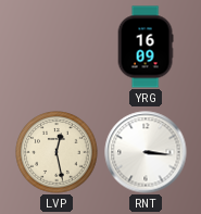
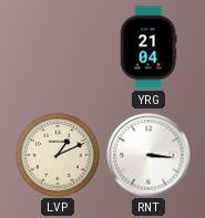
YRG: 16:09 -> 21:04 (148, 48)
LVP: 12:28 -> 1:11 (58, 155)
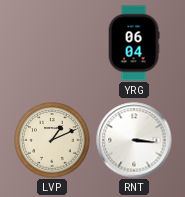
YRG: 21:04 -> 06:04 (134, 43)
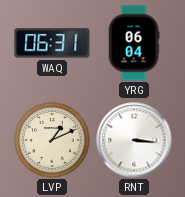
WAQ: none -> 06:31 (52, 43)
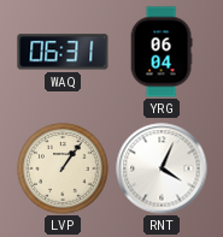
LVP: 1:11 -> 1:06 (63, 168)
RNT: 3:16 -> 4:04 (162, 168)
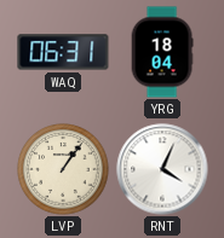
YRG: 06:04 -> 18:04 (162, 52)
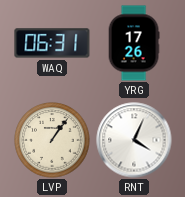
YRG: 18:04 -> 17:26 (134, 43)
